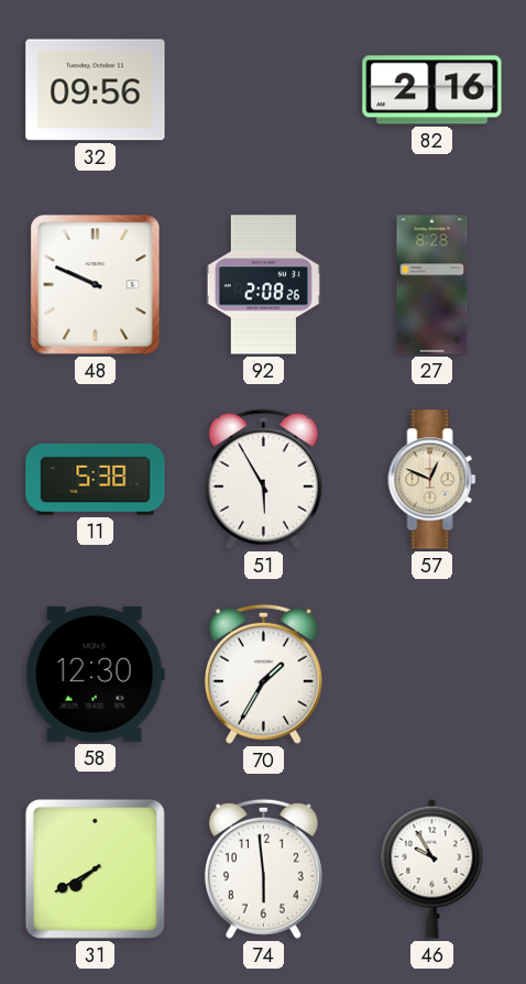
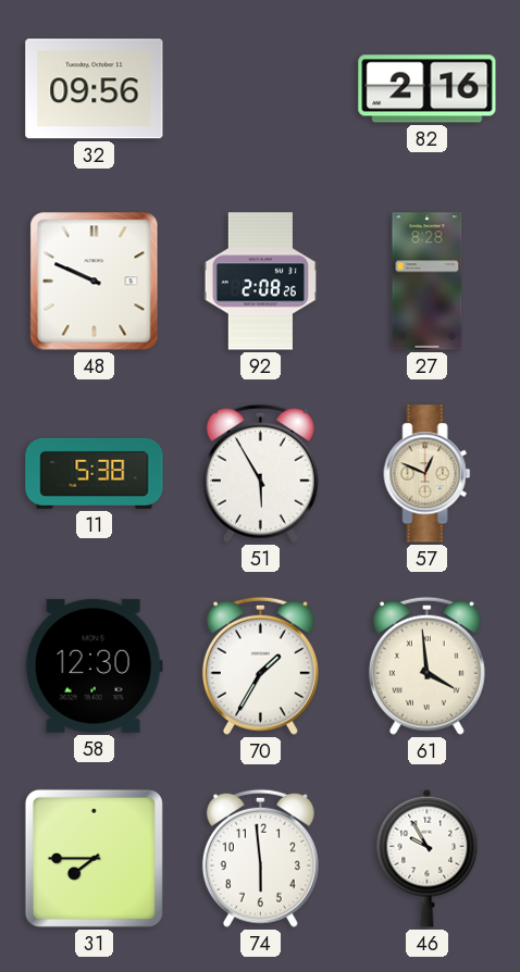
61: none -> 3:59 (426, 665)
31: 7:40 -> 7:45 (94, 858)
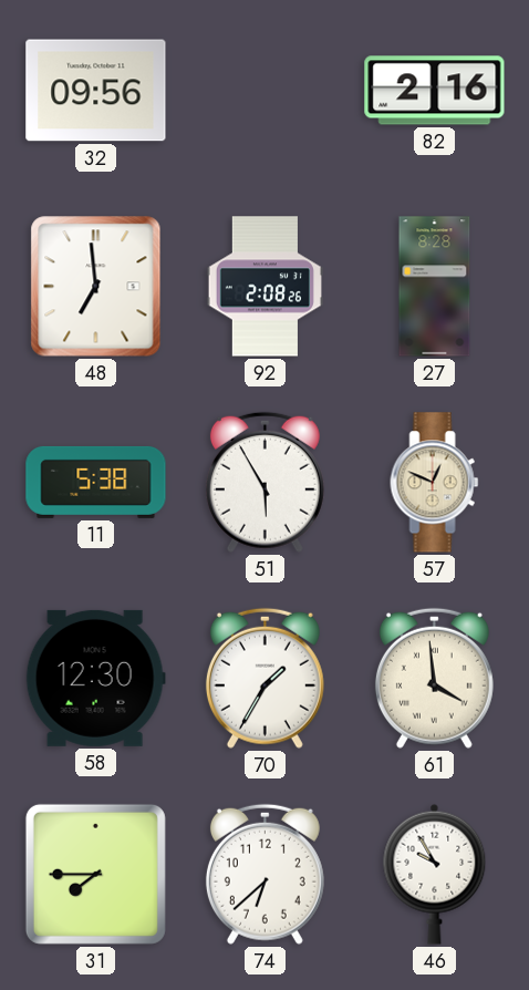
48: 9:49 -> 6:59 (96, 287)
74: 5:59 -> 6:38 (264, 874)
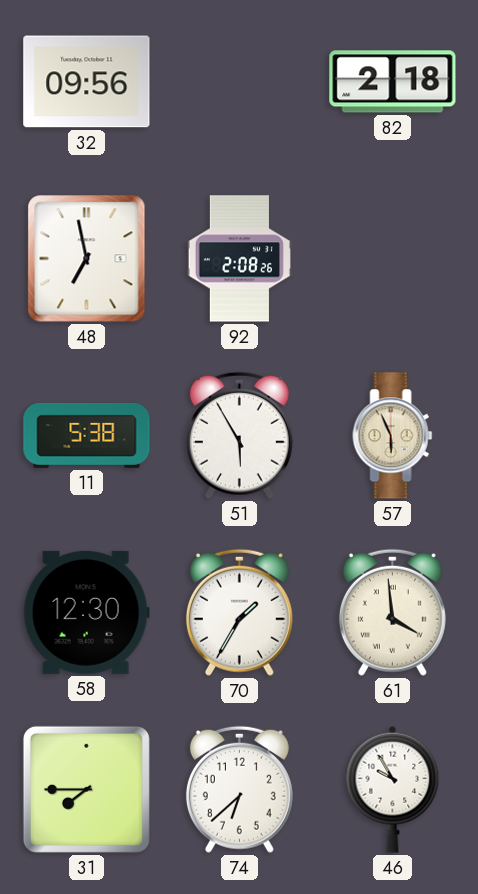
82: 2:16 -> 2:18 (393, 82)
48: 6:59 -> 6:58 (87, 259)
27: 8:28 -> none (435, 287)
57: 12:49 -> 5:56 (393, 436)
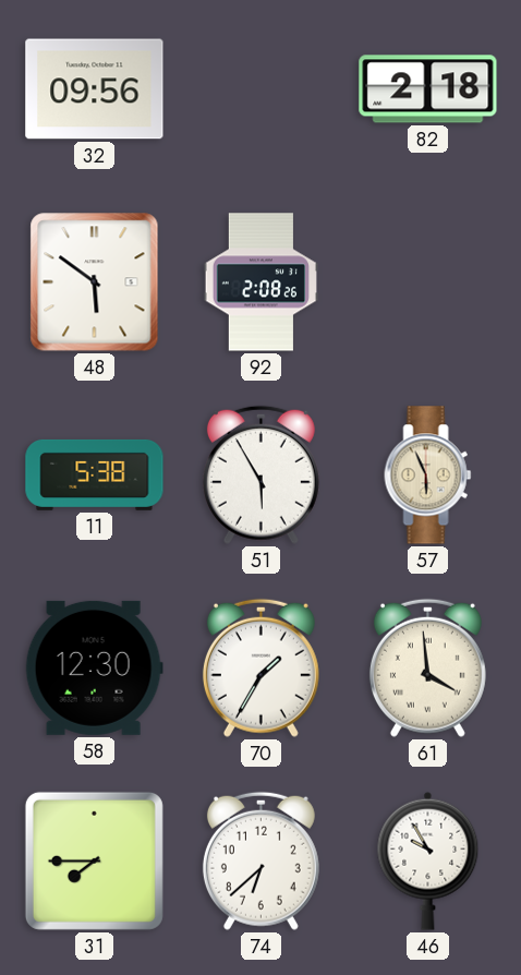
48: 6:58 -> 5:51 (95, 282)
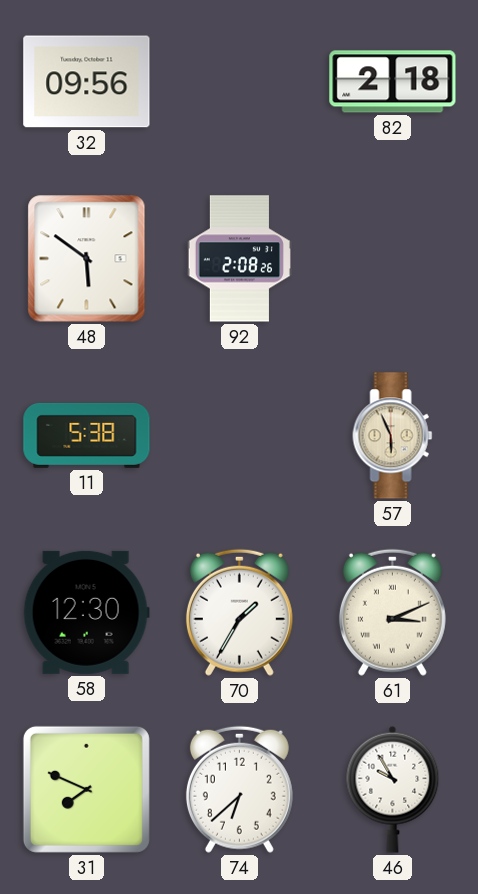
51: 5:55 -> none (260, 474)
61: 3:59 -> 3:11 (392, 612)
31: 7:45 -> 7:49 (86, 789)
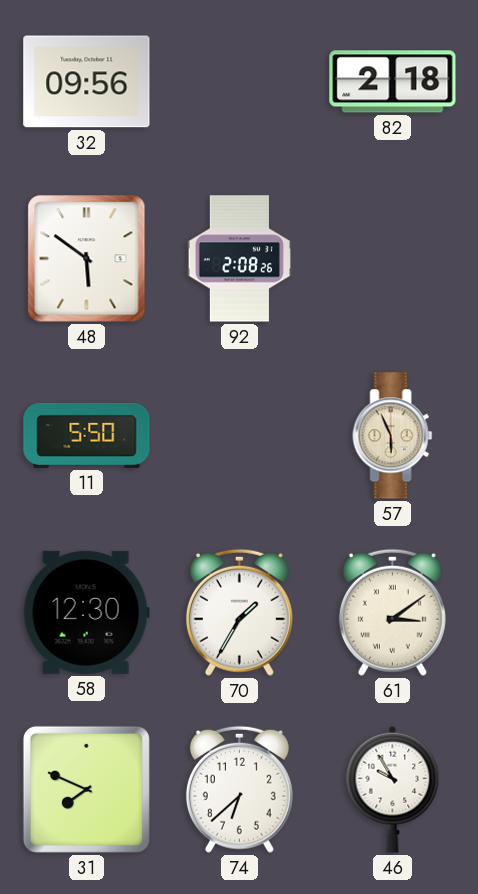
11: 5:38 -> 5:50 (87, 435)
61: 3:11 -> 3:09 (392, 612)
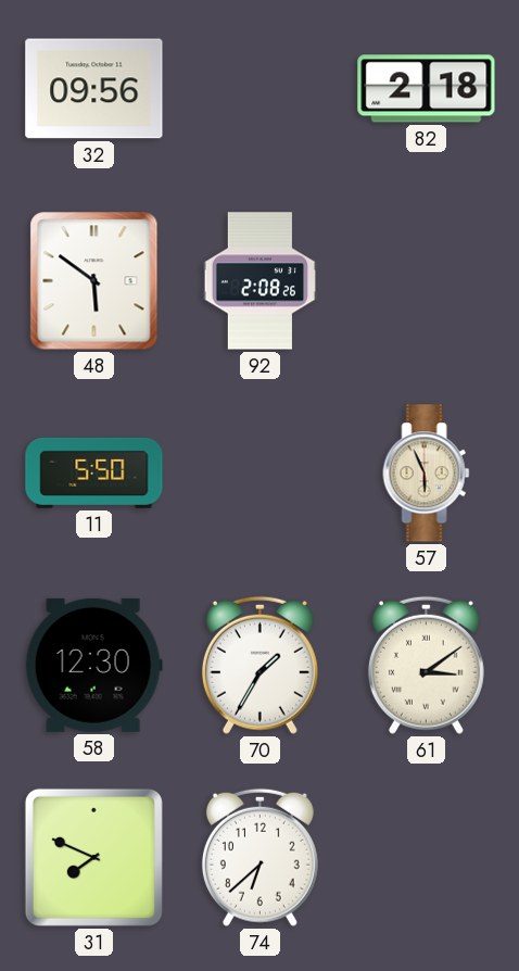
46: 9:55 -> none (393, 789)
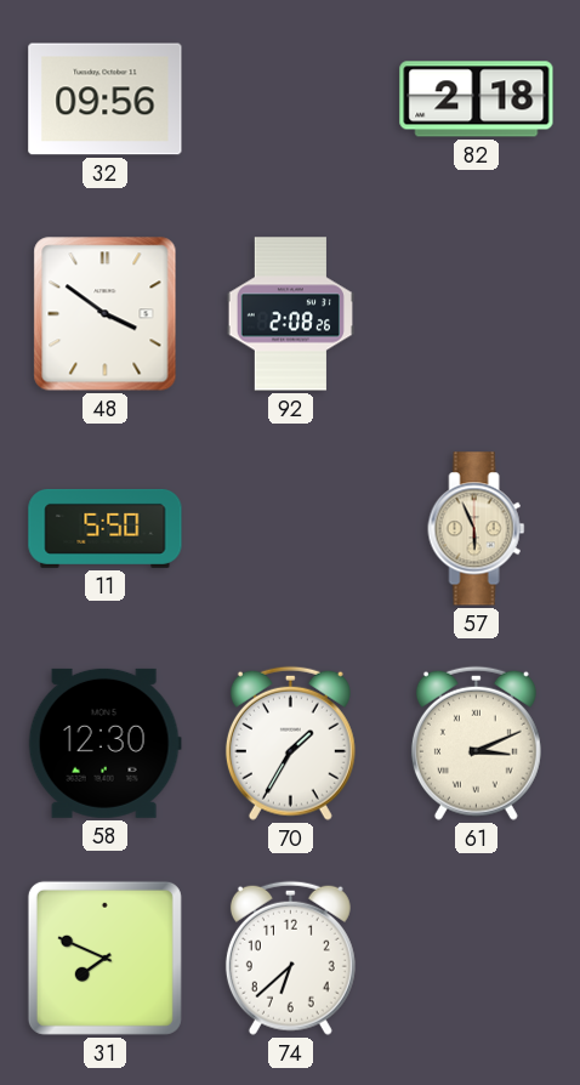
48: 5:51 -> 3:51 (106, 314)
61: 3:09 -> 3:11 (476, 743)
